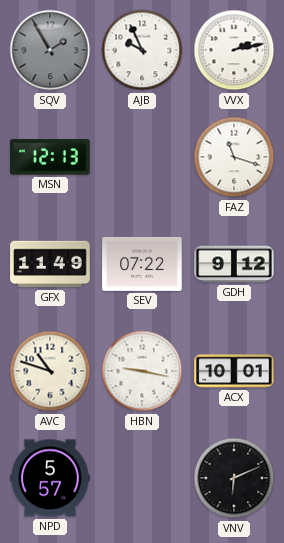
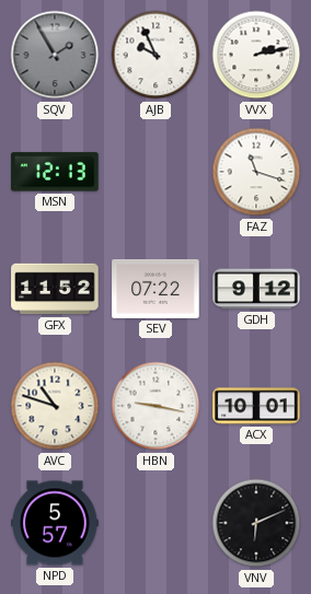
GFX: 11:49 -> 11:52 (55, 289)
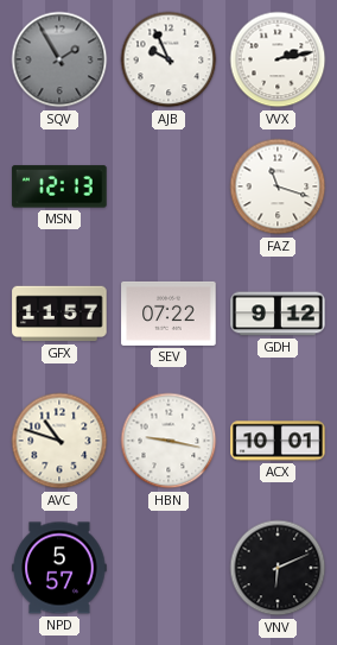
GFX: 11:52 -> 11:57 (59, 314)
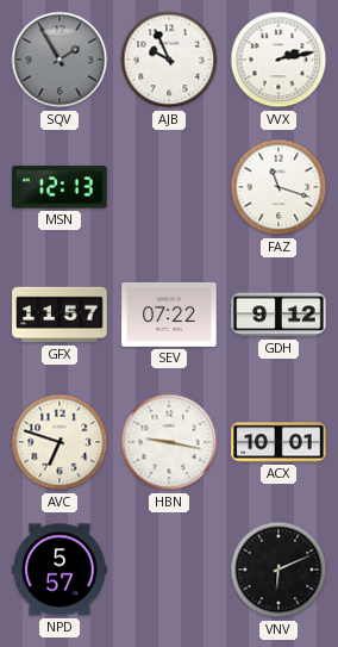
AVC: 10:48 -> 6:48 (60, 442)
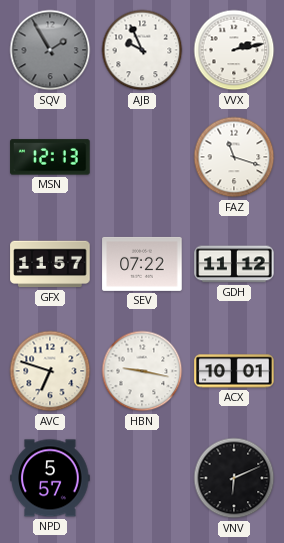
GDH: 9:12 -> 11:12 (234, 264)
